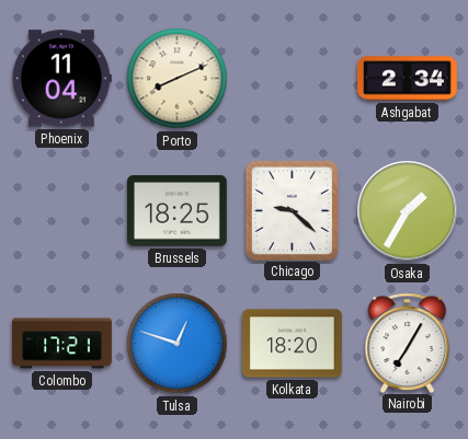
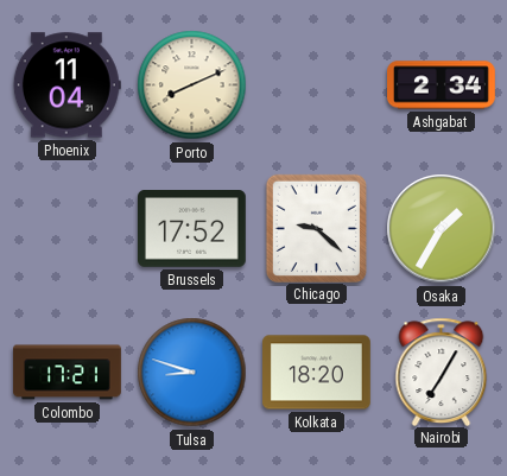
Brussels: 18:25 -> 17:52 (192, 229)
Tulsa: 12:48 -> 8:48 (192, 373)
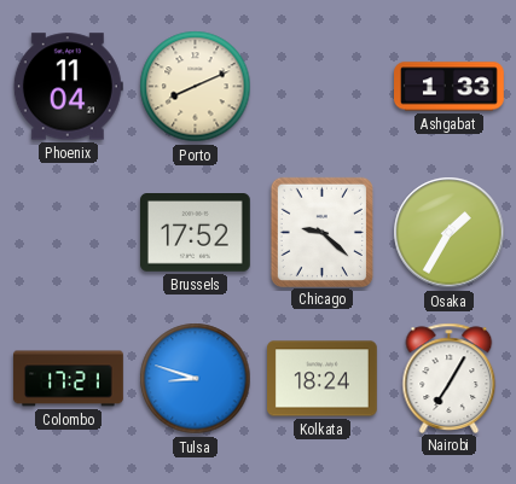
Ashgabat: 2:34 -> 1:33 (450, 87)
Kolkata: 18:20 -> 18:24 (323, 379)
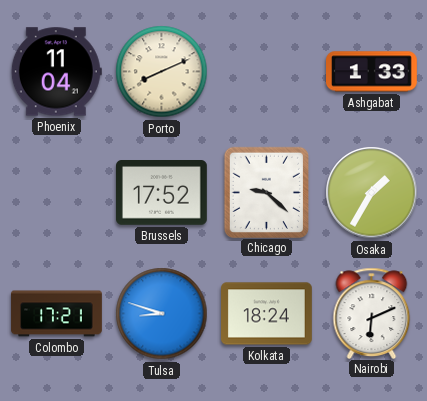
Nairobi: 7:05 -> 6:11 (372, 313)
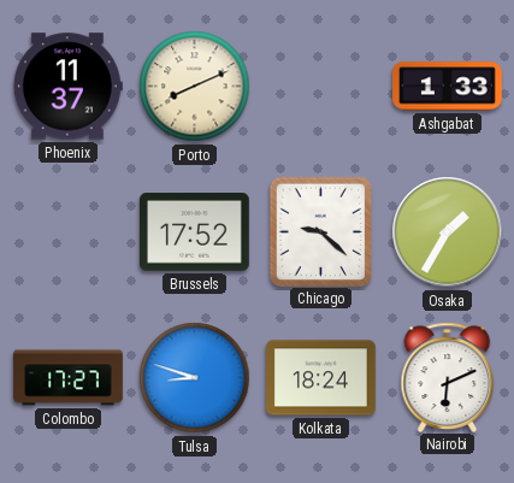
Phoenix: 11:04 -> 11:37 (67, 87)
Colombo: 17:21 -> 17:27 (69, 378)
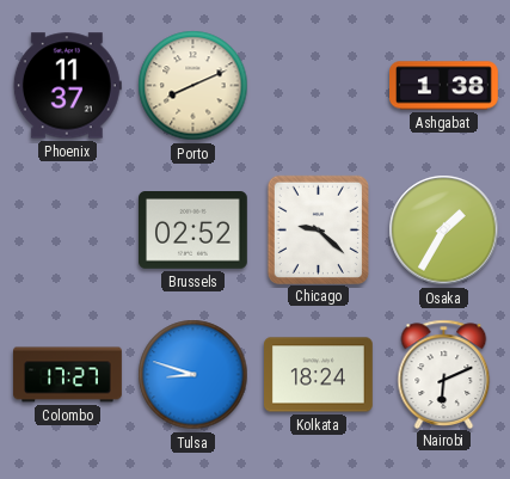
Ashgabat: 1:33 -> 1:38 (444, 86)
Brussels: 17:52 -> 02:52 (193, 231)
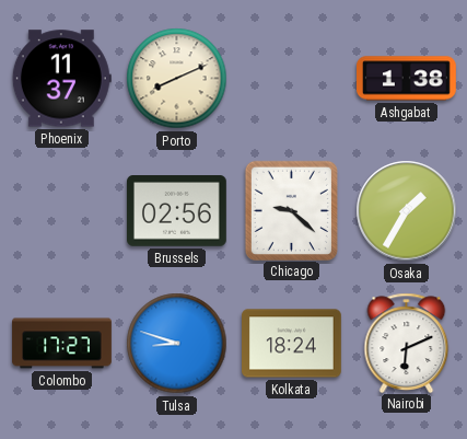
Brussels: 02:52 -> 02:56 (177, 211)
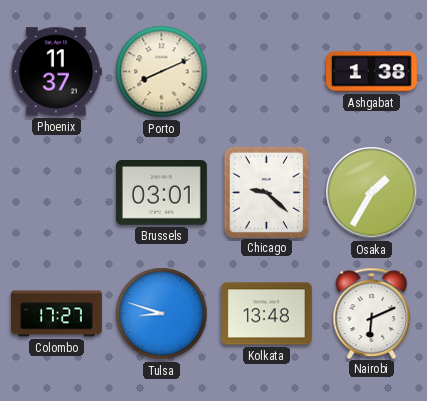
Brussels: 02:56 -> 03:01 (162, 193)
Kolkata: 18:24 -> 13:48 (267, 314)
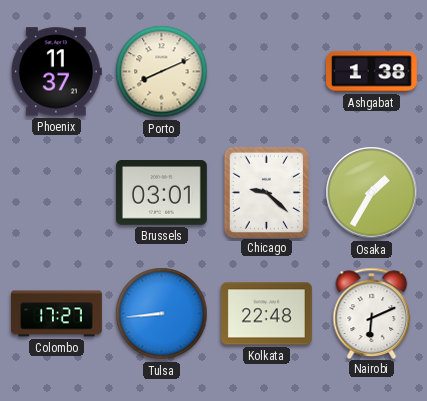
Tulsa: 8:48 -> 8:44 (162, 314)
Kolkata: 13:48 -> 22:48 (267, 314)
